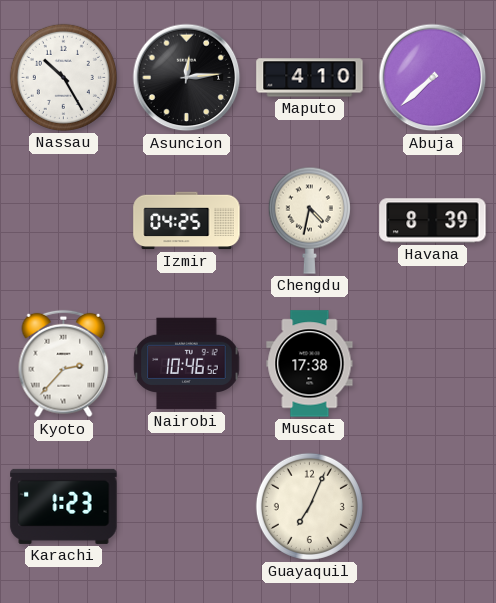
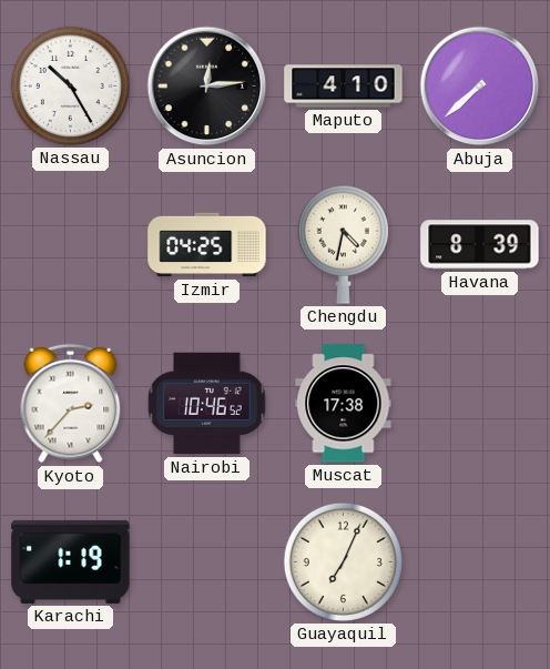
Karachi: 1:23 -> 1:19 (71, 561)
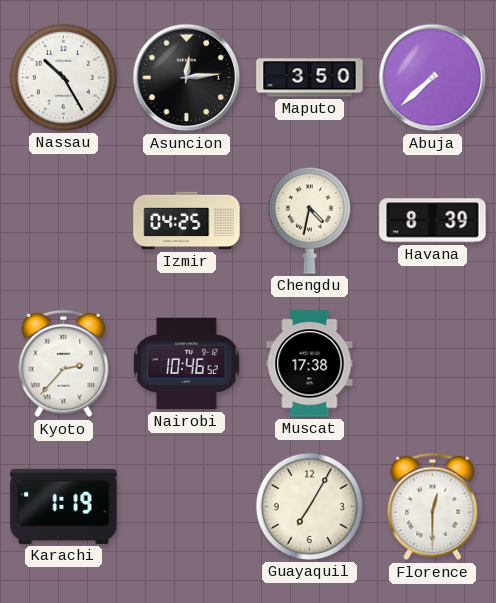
Maputo: 4:10 -> 3:50 (310, 78)
Guayaquil: 7:04 -> 7:05 (309, 506)
Florence: none -> 12:30 (433, 507)
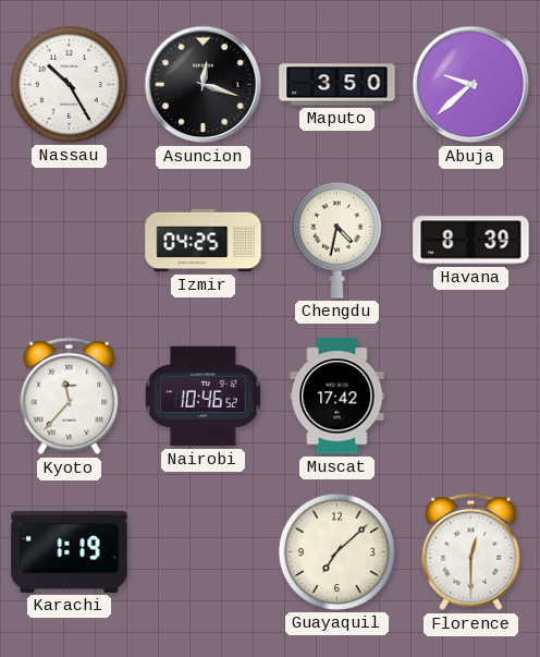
Asuncion: 12:14 -> 12:18 (204, 85)
Abuja: 7:38 -> 9:38 (471, 85)
Kyoto: 2:37 -> 11:37 (70, 397)
Muscat: 17:38 -> 17:42 (337, 397)
Guayaquil: 7:05 -> 7:08 (336, 551)
